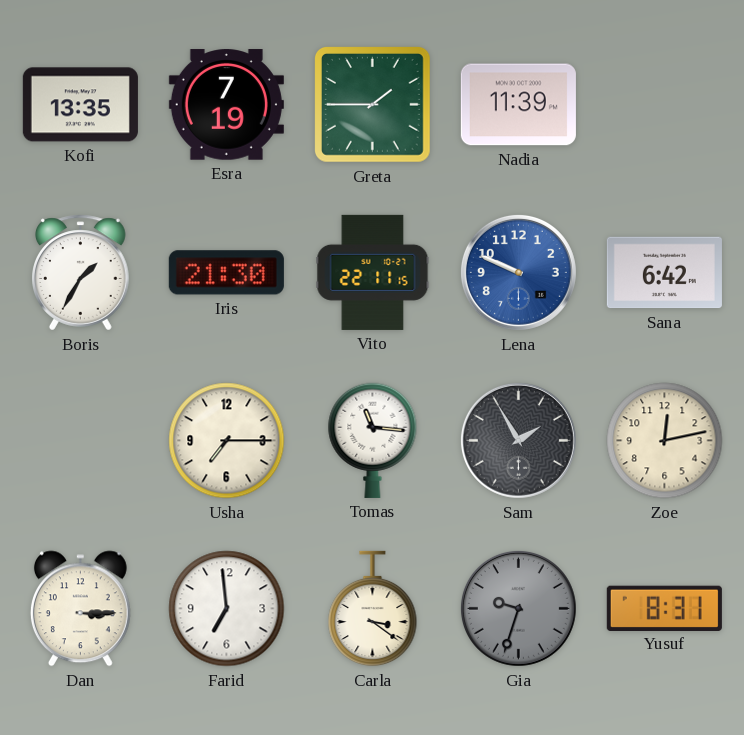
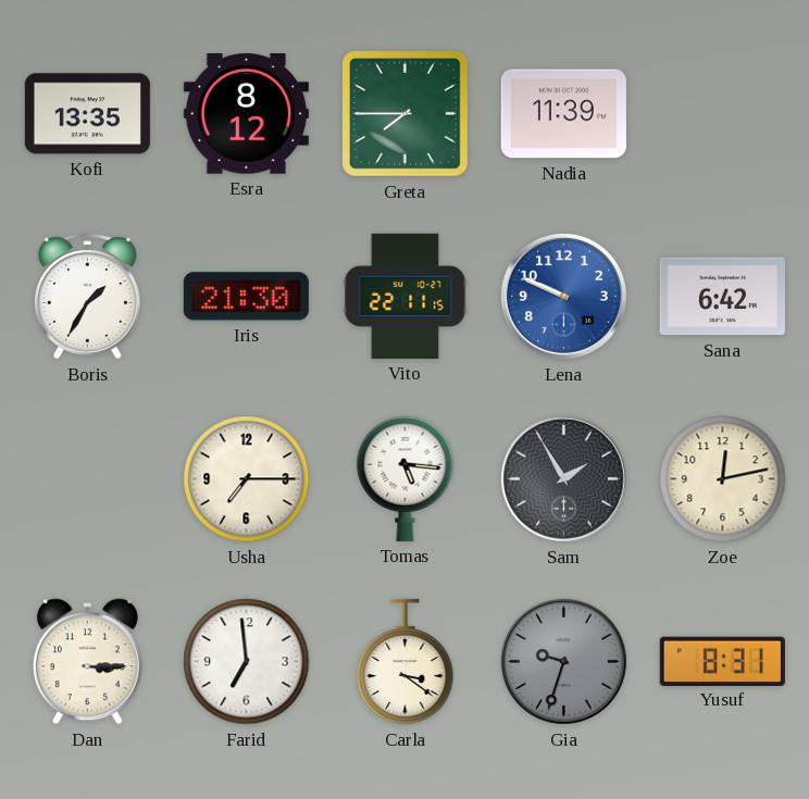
Esra: 7:19 -> 8:12 (246, 114)
Greta: 1:45 -> 7:45 (404, 113)
Tomas: 11:16 -> 5:16 (406, 478)
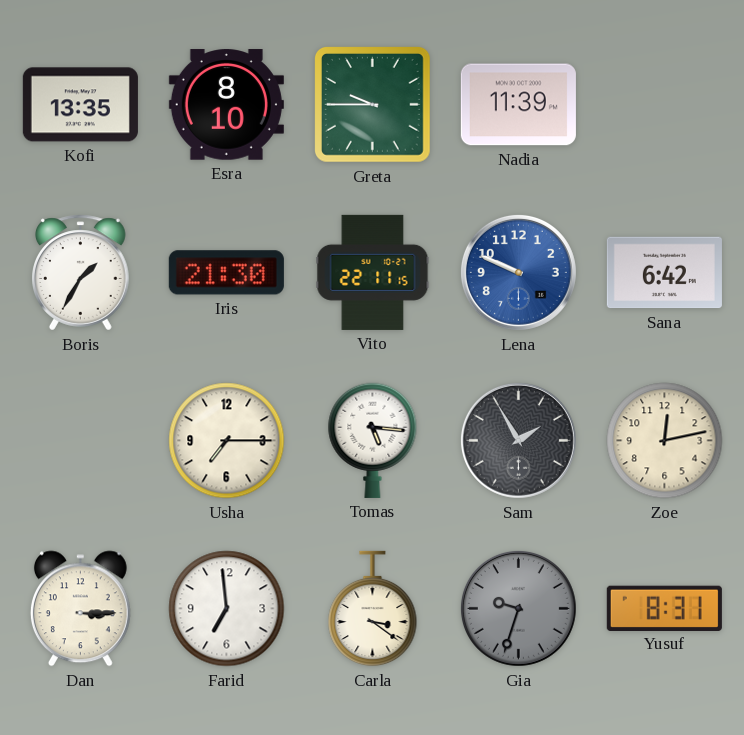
Esra: 8:12 -> 8:10 (226, 105)
Greta: 7:45 -> 9:45 (372, 104)
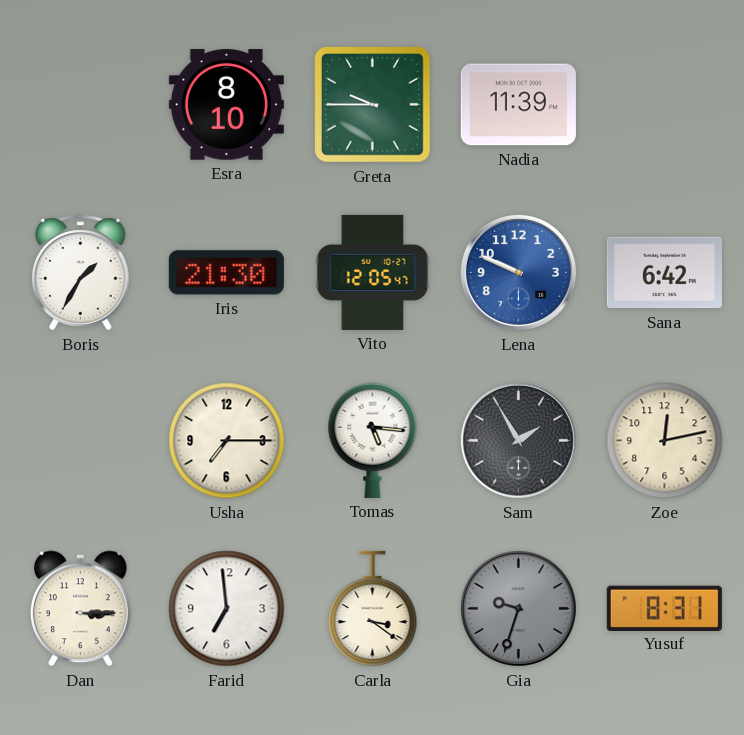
Kofi: 13:35 -> none (80, 105)
Vito: 22:11 -> 12:05 (373, 272)
